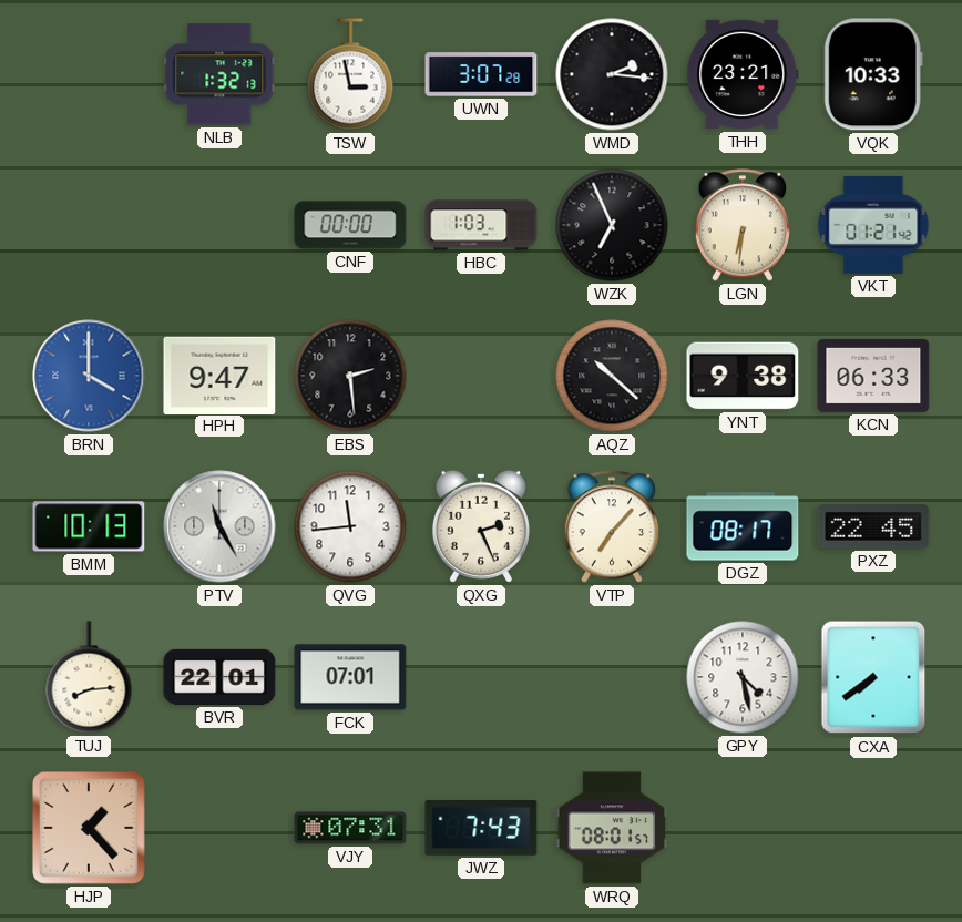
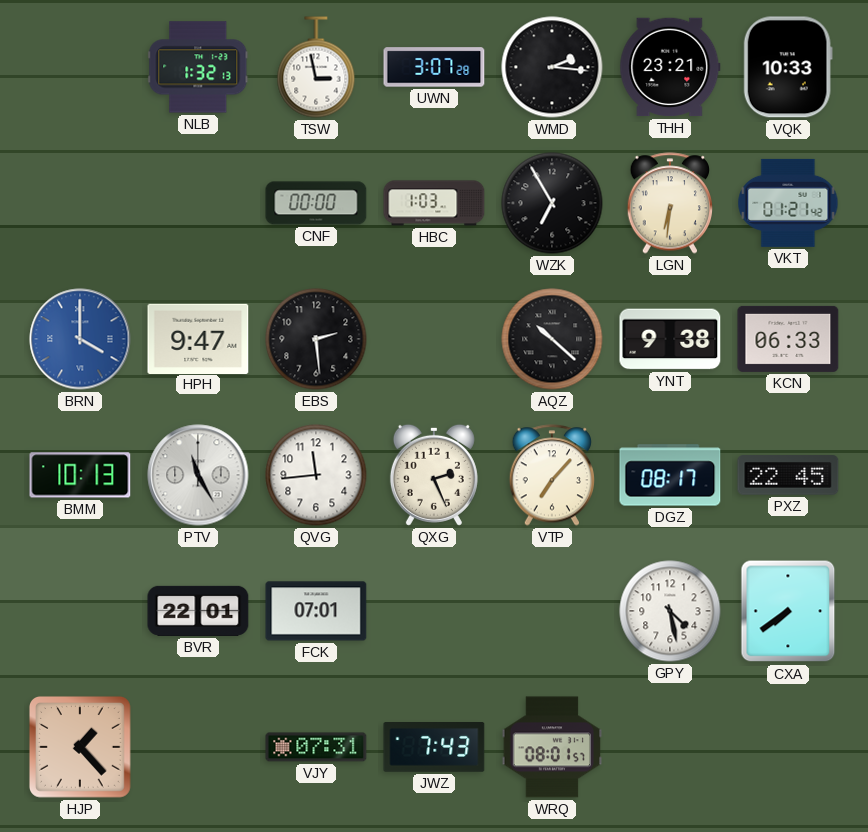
WZK: 6:56 -> 6:55 (552, 203)
TUJ: 8:14 -> none (89, 677)
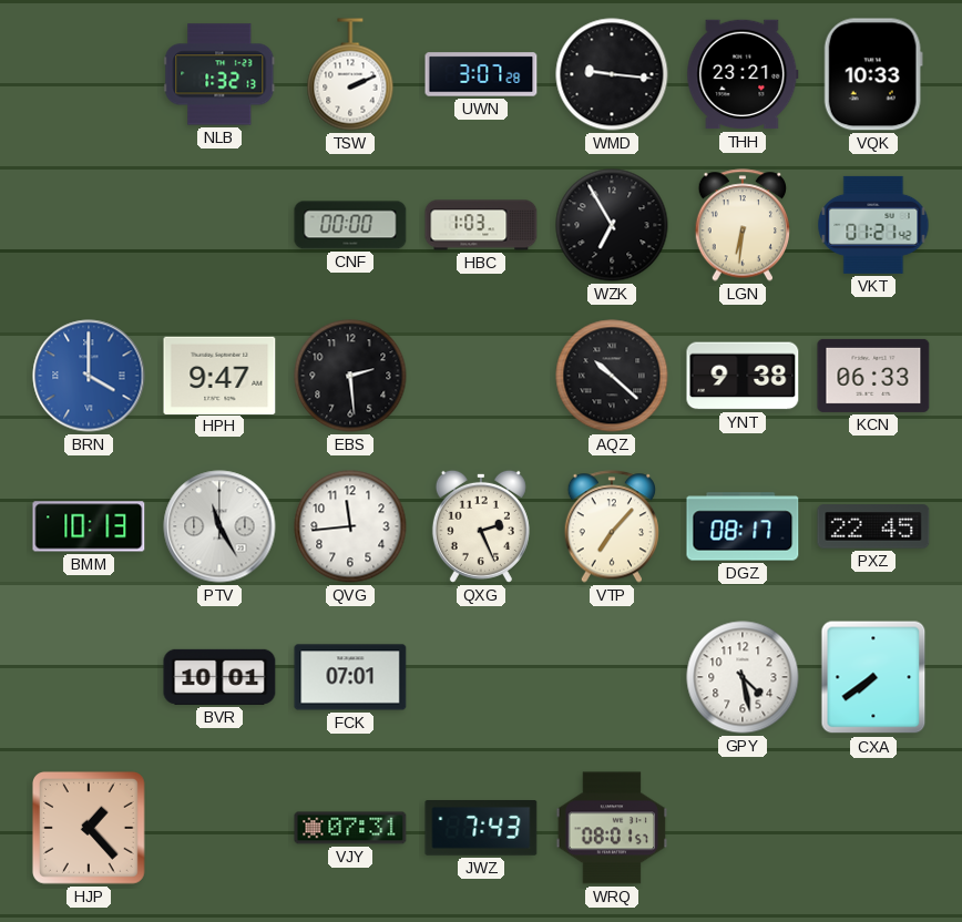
TSW: 2:58 -> 2:11 (350, 74)
WMD: 2:16 -> 9:16 (612, 74)
BVR: 22:01 -> 10:01 (219, 677)
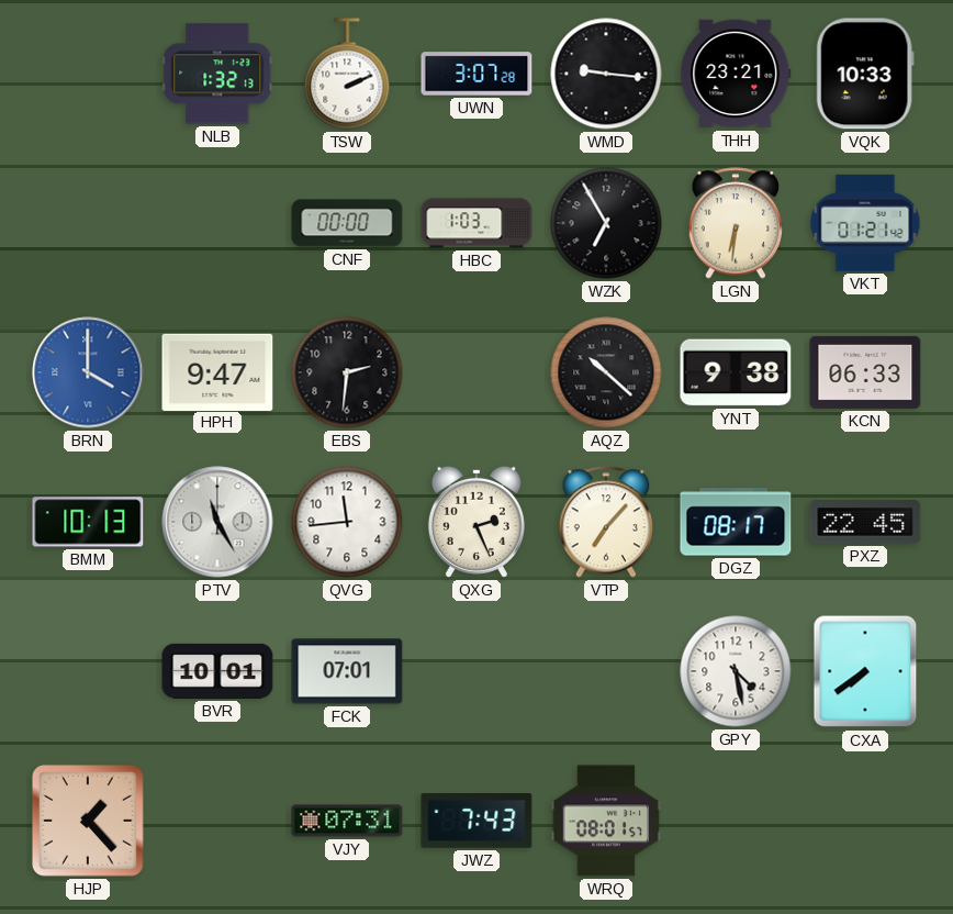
EBS: 2:29 -> 2:31 (347, 372)
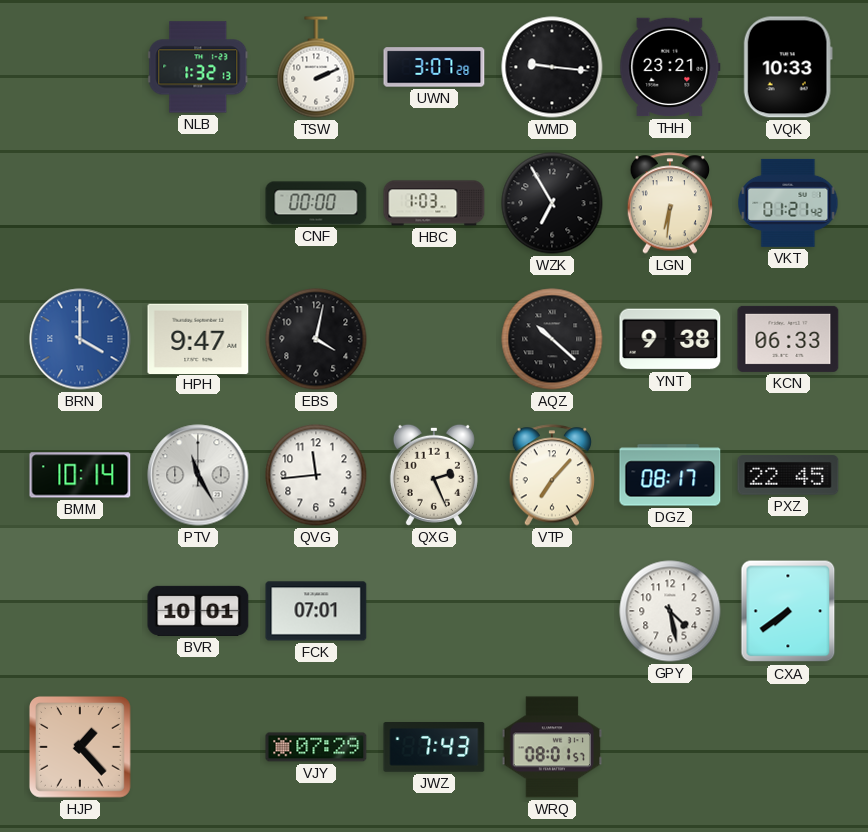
EBS: 2:31 -> 4:02 (316, 339)
BMM: 10:13 -> 10:14 (80, 475)
VJY: 07:31 -> 07:29 (316, 747)
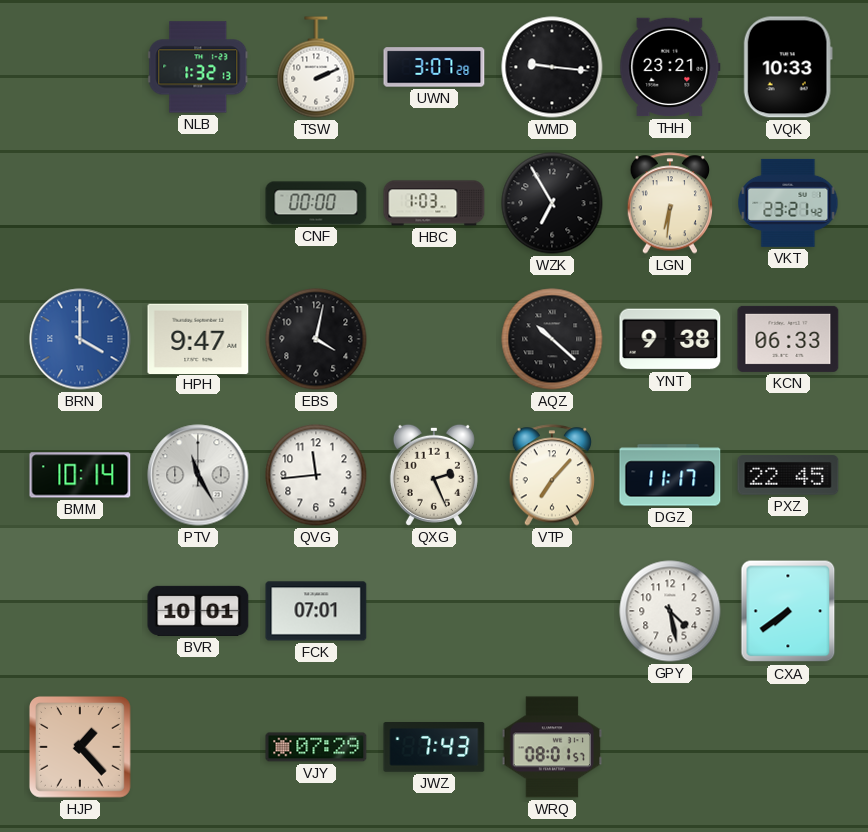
VKT: 01:21 -> 23:21 (788, 203)
DGZ: 08:17 -> 11:17 (670, 475)
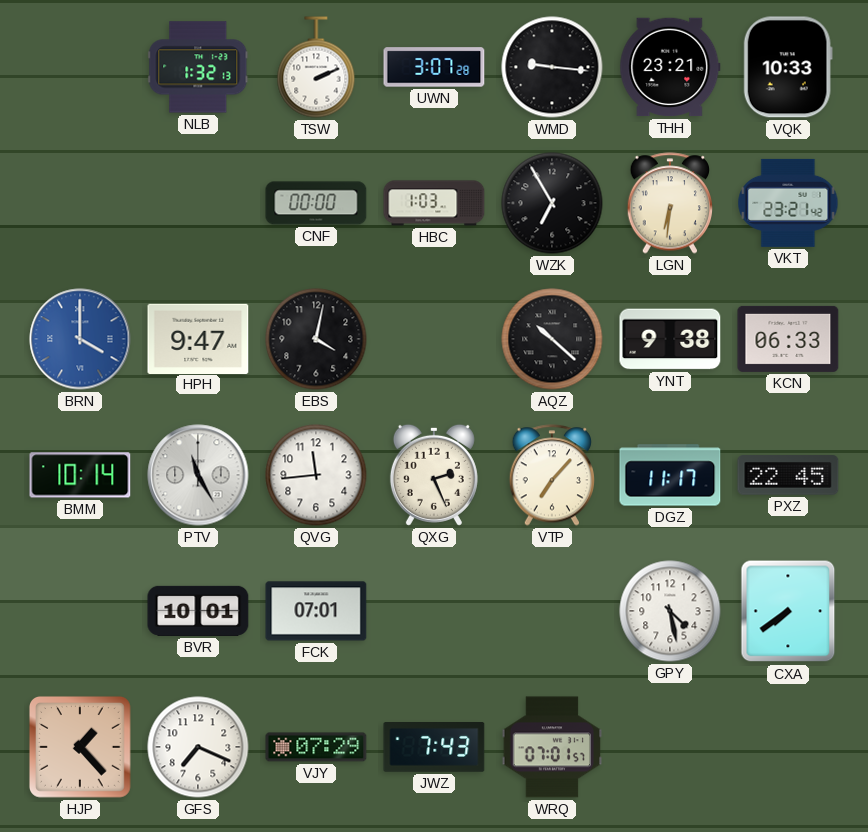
GFS: none -> 7:19 (198, 747)
WRQ: 08:01 -> 07:01 (552, 747)
